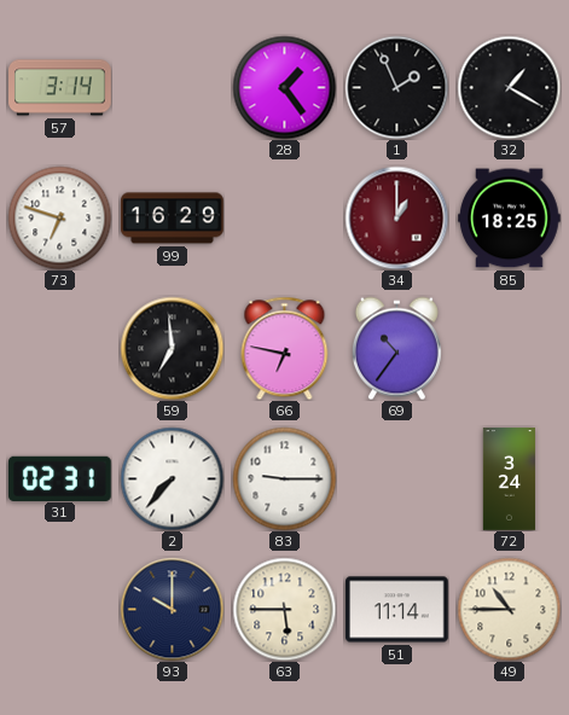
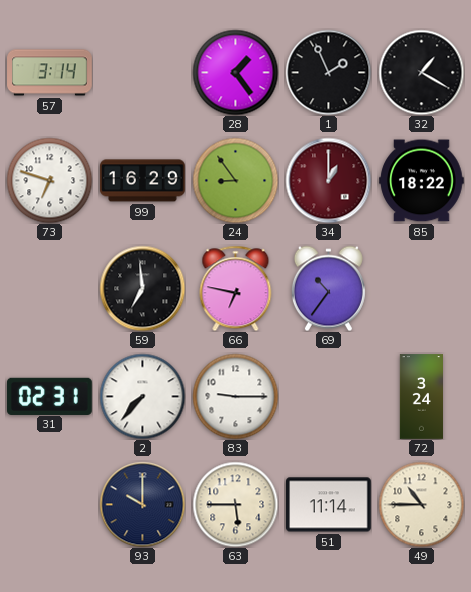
24: none -> 8:54 (235, 180)
85: 18:25 -> 18:22 (422, 181)
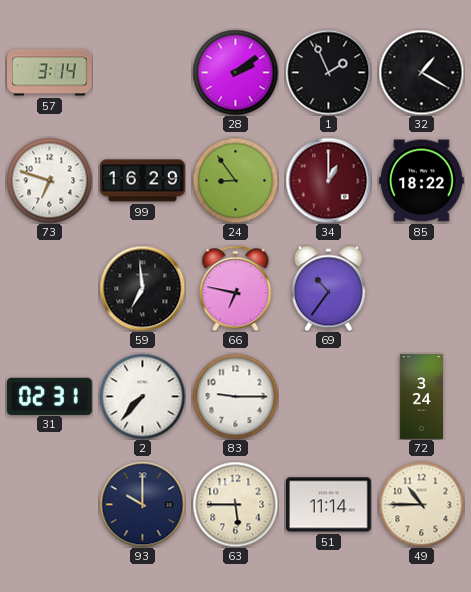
28: 1:24 -> 2:09 (235, 72)
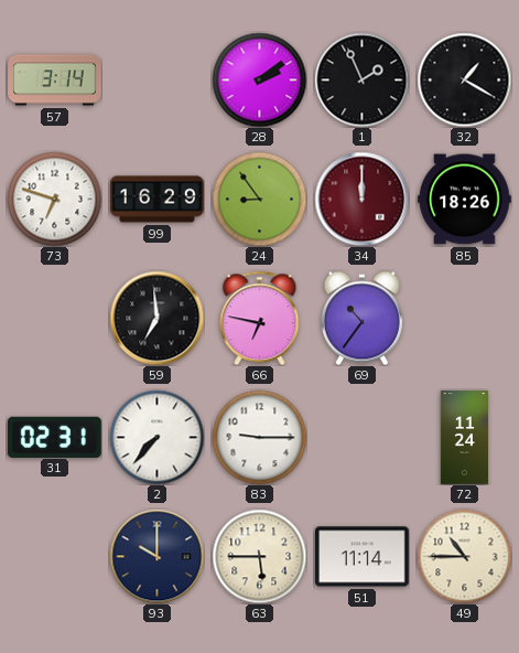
34: 1:00 -> 12:00 (361, 199)
85: 18:22 -> 18:26 (465, 200)
72: 3:24 -> 11:24 (465, 438)
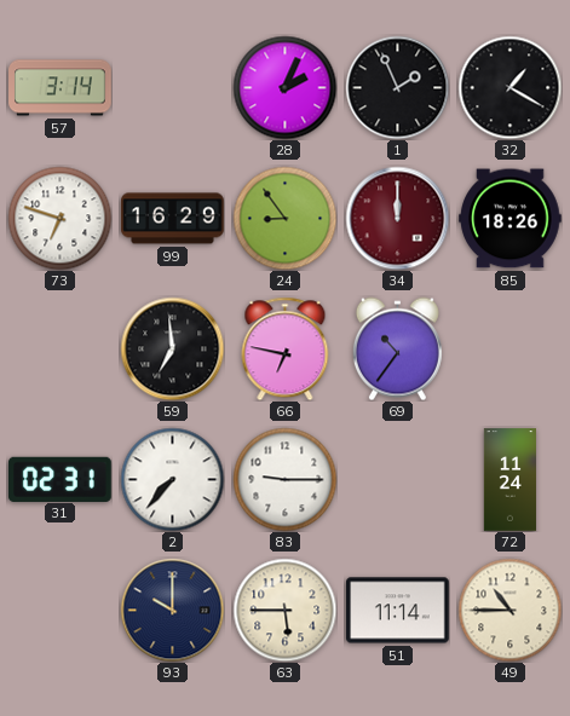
28: 2:09 -> 2:04 (284, 87)
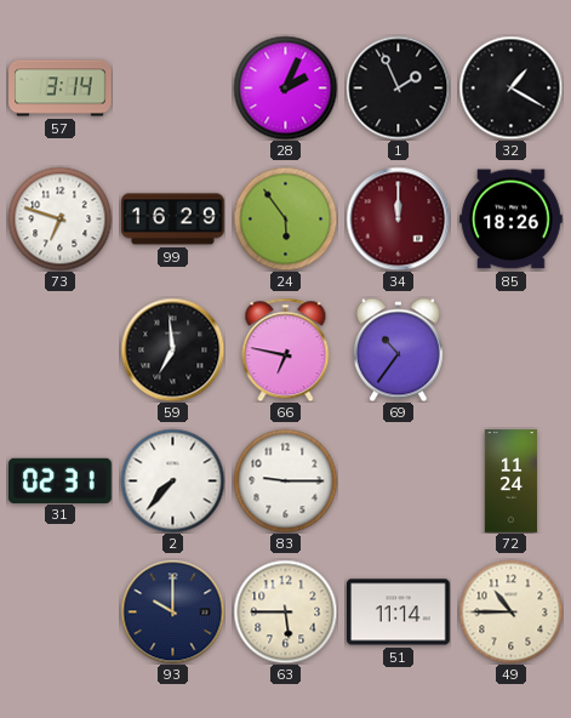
24: 8:54 -> 5:54 (285, 218)
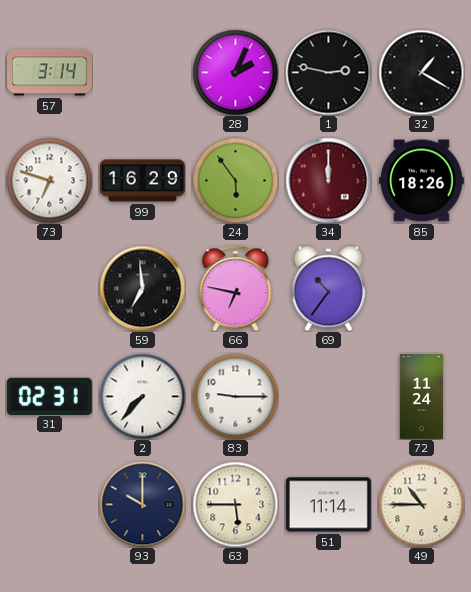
1: 1:56 -> 2:47 (328, 72)
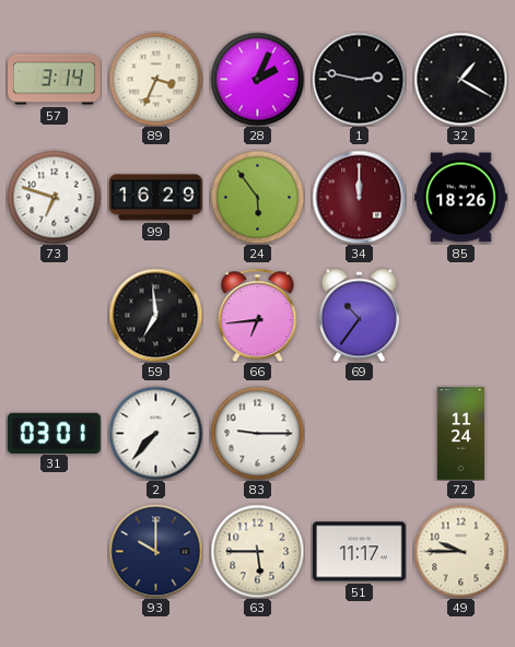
89: none -> 3:34 (155, 79)
66: 6:47 -> 6:44 (258, 315)
31: 02:31 -> 03:01 (55, 433)
51: 11:14 -> 11:17 (360, 552)
49: 10:45 -> 9:45 (460, 551)
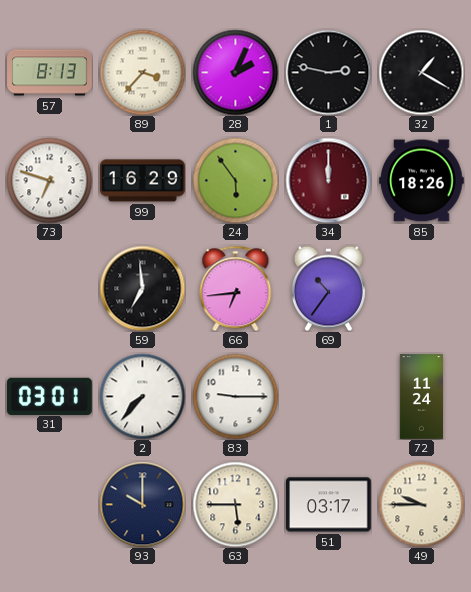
57: 3:14 -> 8:13 (50, 73)
89: 3:34 -> 3:37 (142, 72)
51: 11:17 -> 03:17 (329, 505)
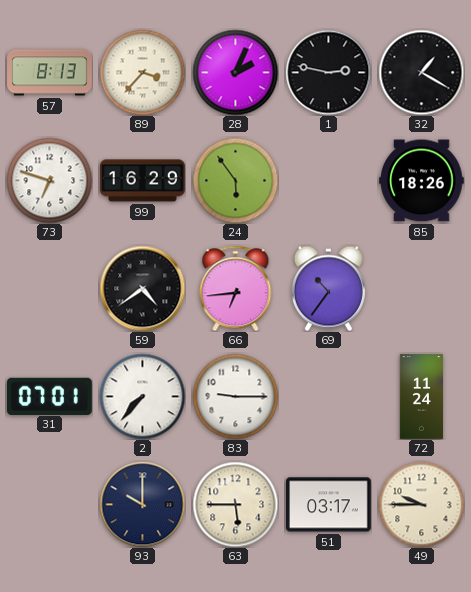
34: 12:00 -> none (328, 180)
59: 6:59 -> 4:39 (142, 288)
31: 03:01 -> 07:01 (50, 396)
